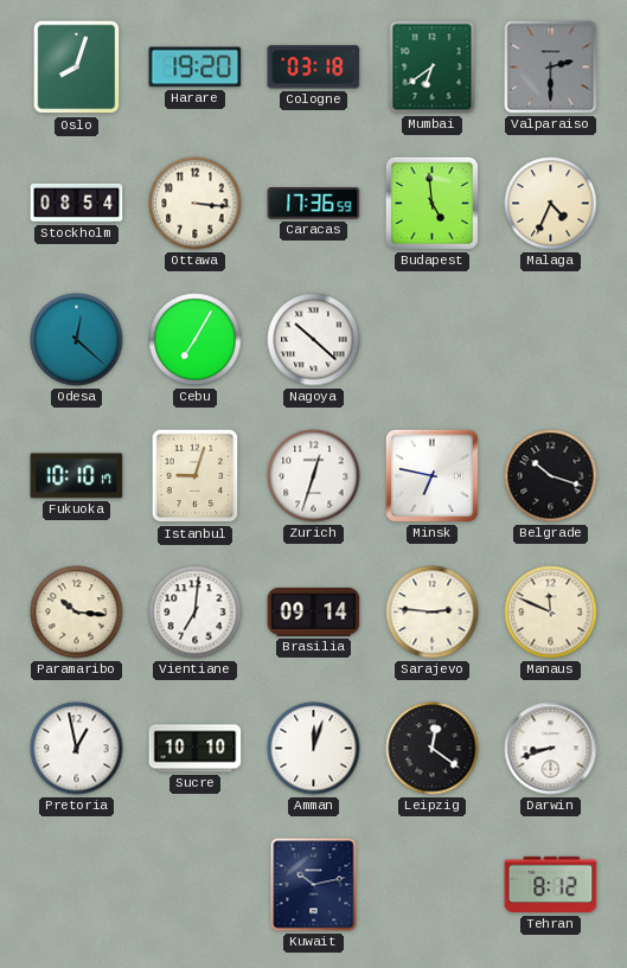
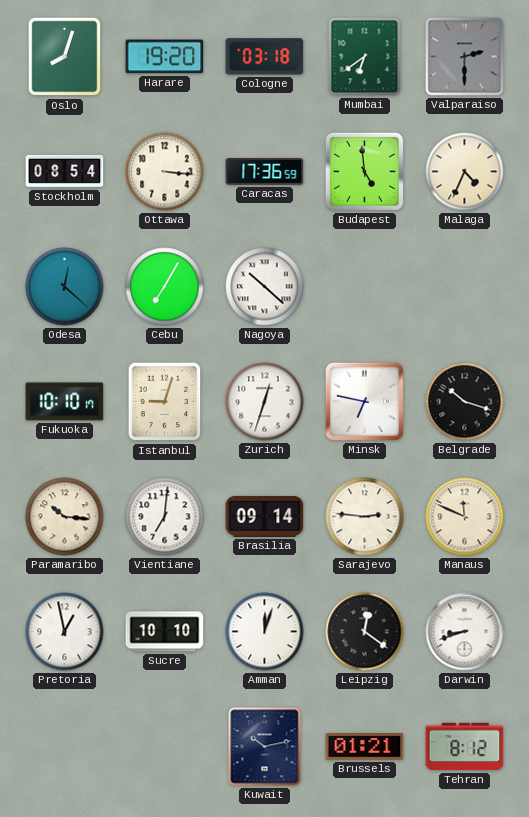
Brussels: none -> 01:21 (365, 747)
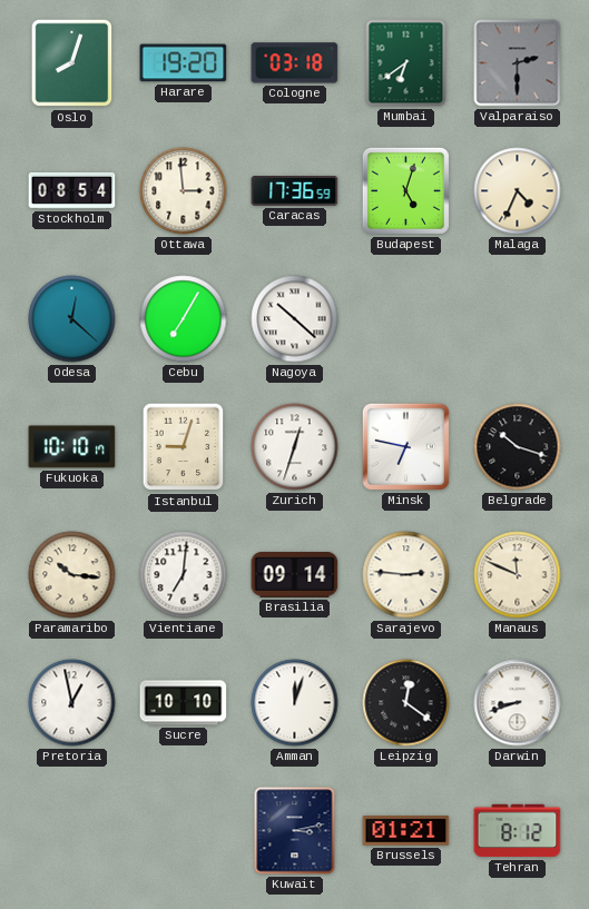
Ottawa: 3:16 -> 2:59 (184, 191)
Budapest: 4:59 -> 5:03 (405, 190)
Kuwait: 10:13 -> 3:13 (295, 831)
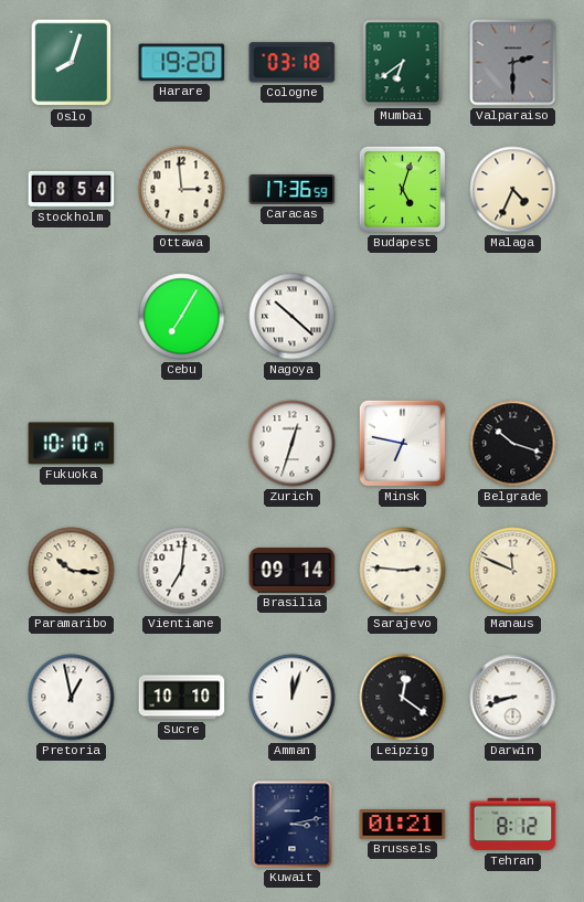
Odesa: 12:22 -> none (72, 319)
Istanbul: 9:03 -> none (184, 447)
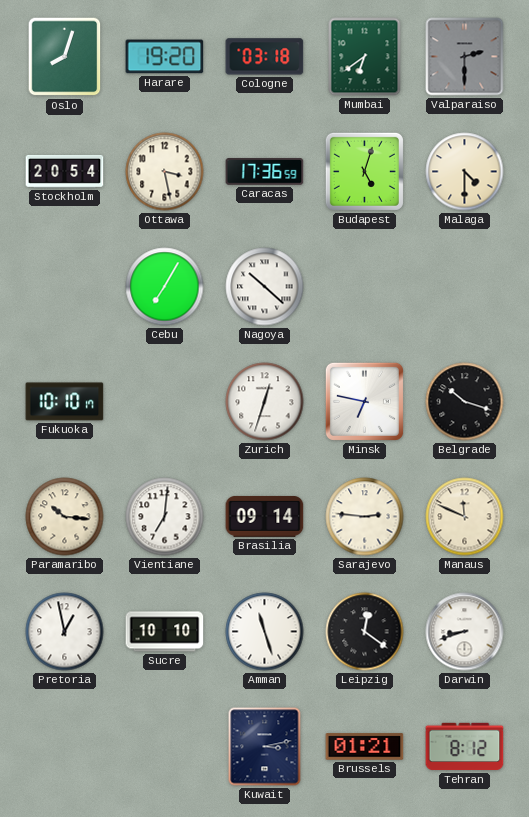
Stockholm: 08:54 -> 20:54 (65, 171)
Ottawa: 2:59 -> 3:28 (165, 172)
Malaga: 4:34 -> 4:30 (465, 172)
Amman: 12:03 -> 11:27 (265, 632)
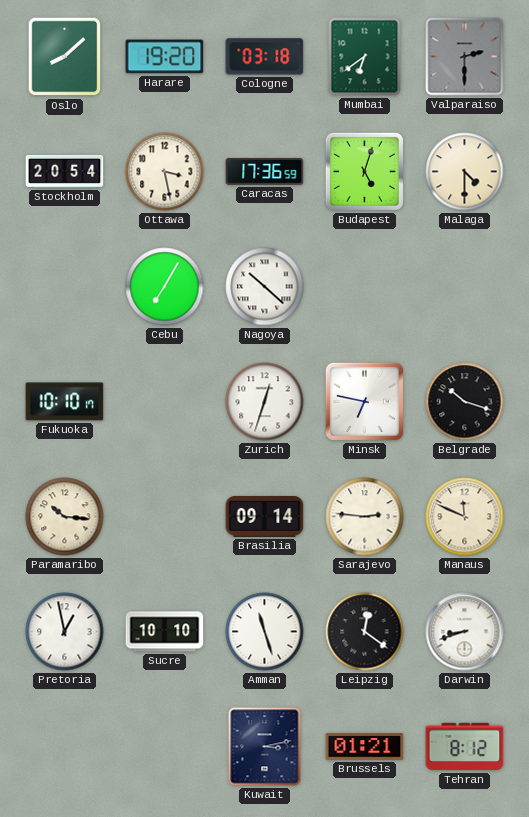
Oslo: 8:03 -> 8:08 (65, 57)
Vientiane: 7:01 -> none (165, 517)
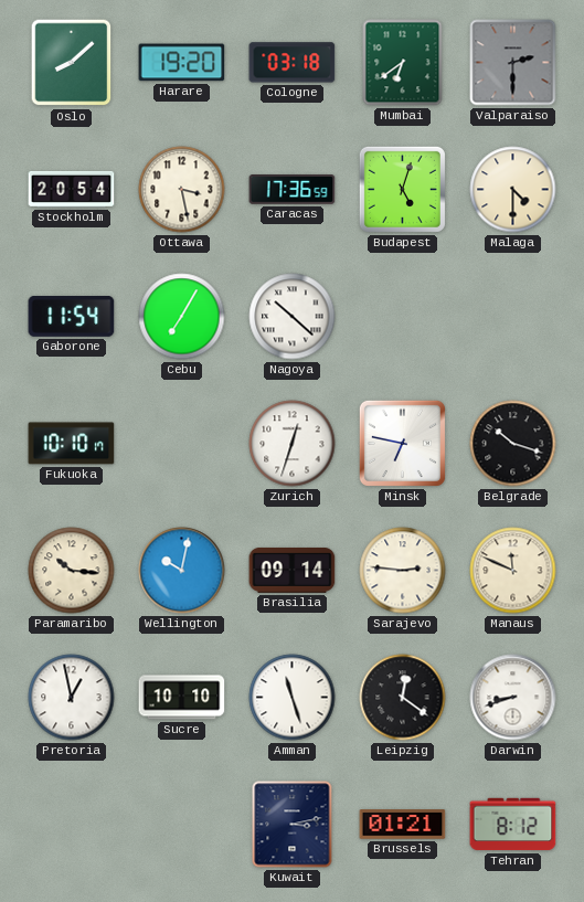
Gaborone: none -> 11:54 (72, 317)
Wellington: none -> 10:02 (182, 571)
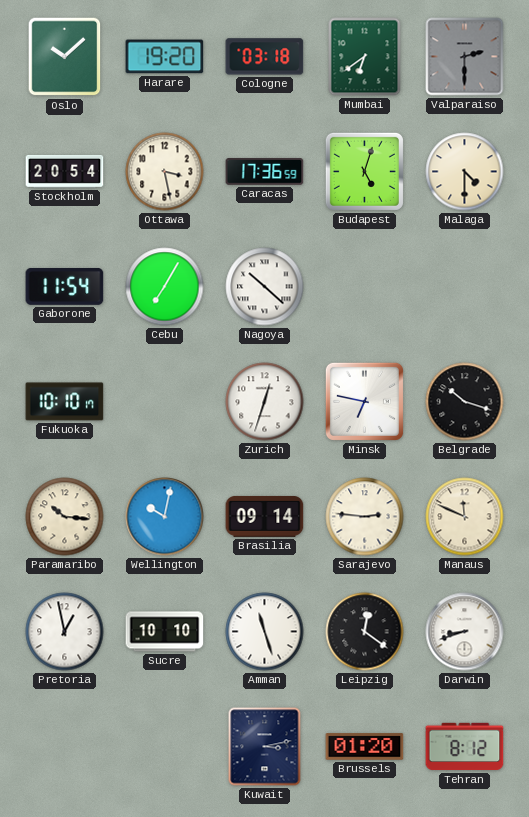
Oslo: 8:08 -> 10:08 (65, 57)
Brussels: 01:21 -> 01:20 (365, 747)
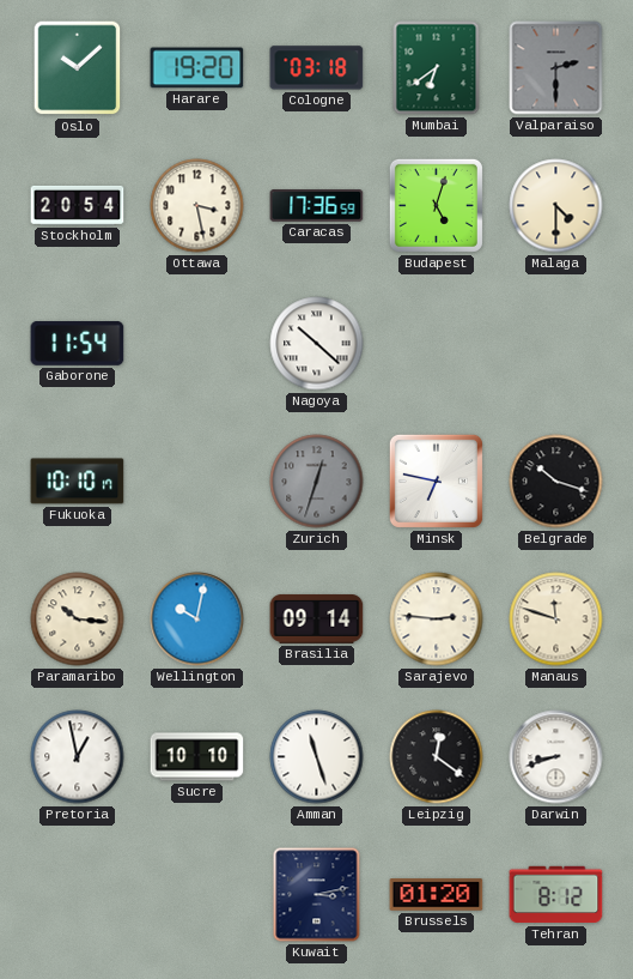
Cebu: 7:05 -> none (165, 287)
Zurich dial: white -> grey (317, 482)
Manaus: 11:49 -> 11:48 (556, 620)
